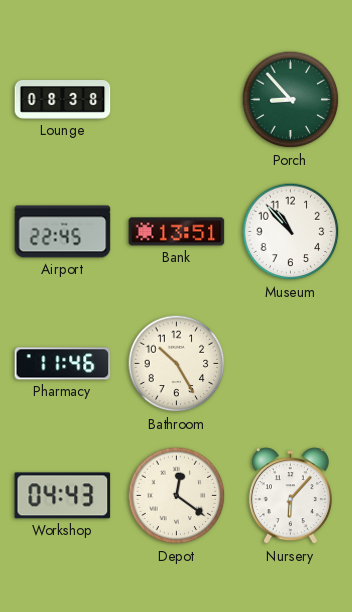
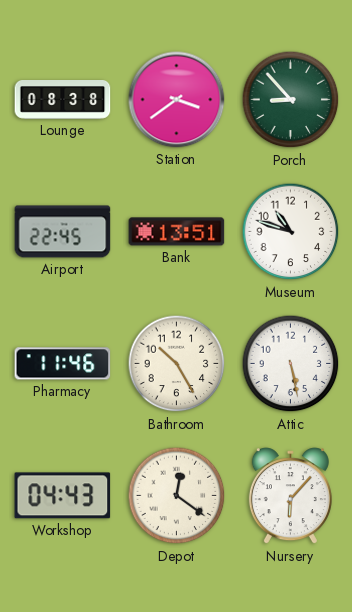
Station: none -> 3:39 (177, 100)
Museum: 10:53 -> 10:48 (291, 232)
Attic: none -> 5:28 (291, 364)
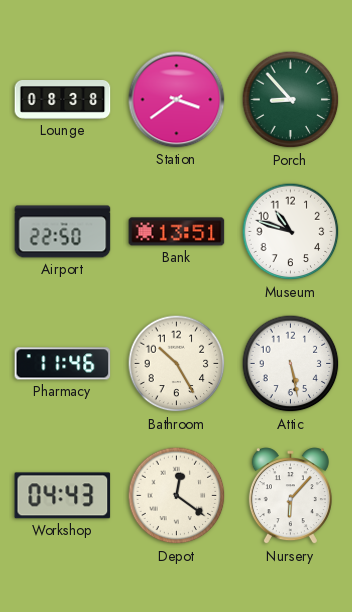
Airport: 22:45 -> 22:50 (63, 232)
